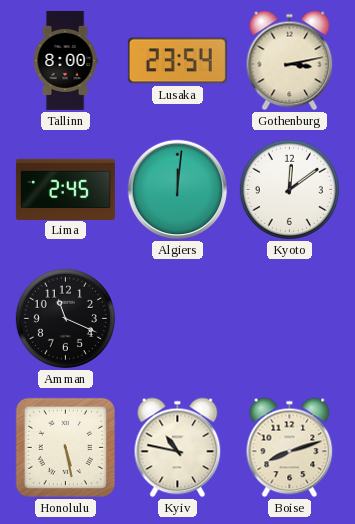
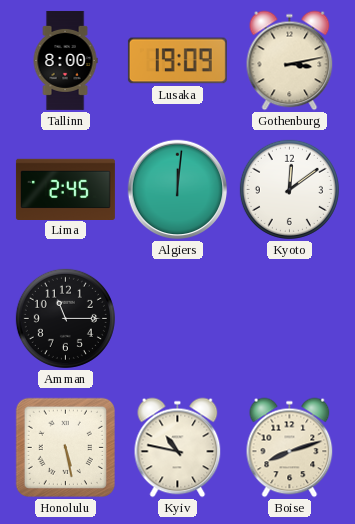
Lusaka: 23:54 -> 19:09 (177, 61)
Amman: 11:19 -> 11:15 (65, 318)
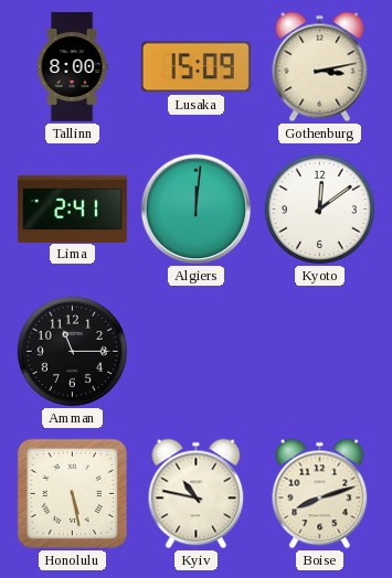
Lusaka: 19:09 -> 15:09 (195, 67)
Lima: 2:45 -> 2:41 (72, 208)
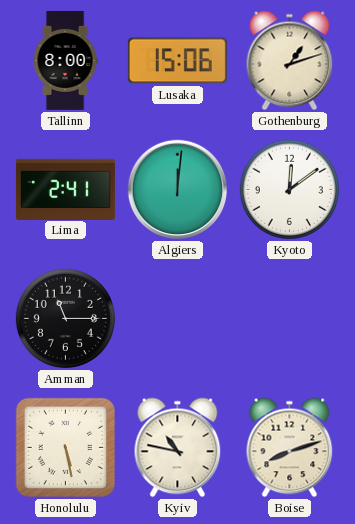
Lusaka: 15:09 -> 15:06 (177, 61)
Gothenburg: 3:13 -> 1:12 (290, 61)
